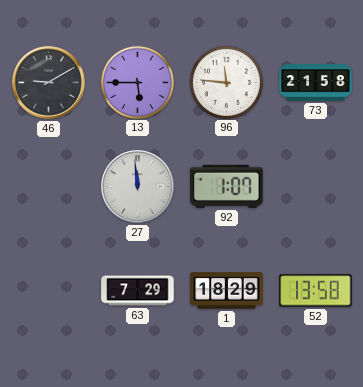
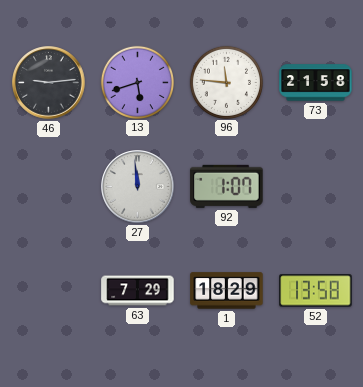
46: 9:10 -> 9:14 (49, 83)
13: 5:45 -> 5:42 (137, 82)
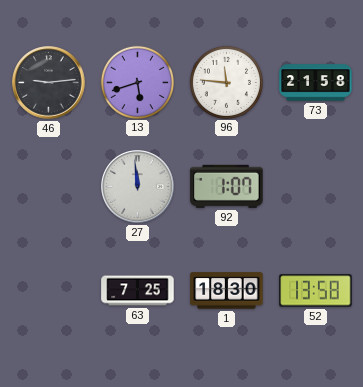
63: 7:29 -> 7:25 (138, 291)
1: 18:29 -> 18:30 (227, 291)
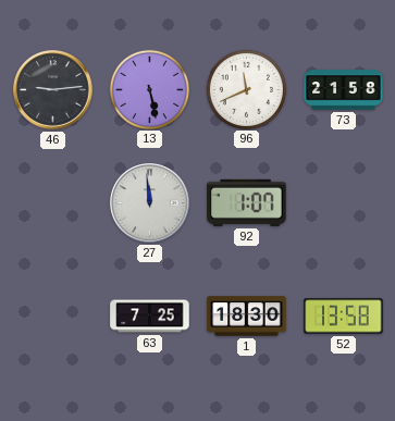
13: 5:42 -> 5:28 (149, 89)
96: 11:46 -> 11:41 (246, 89)
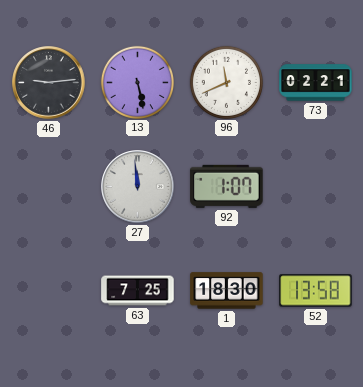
73: 21:58 -> 02:21 (316, 83)
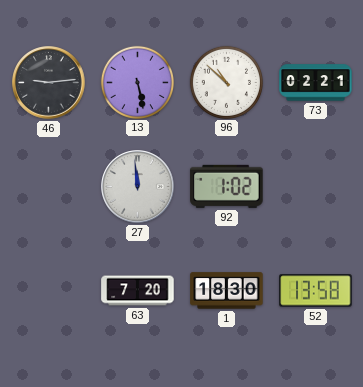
96: 11:41 -> 10:52 (226, 82)
92: 1:07 -> 1:02 (227, 186)
63: 7:25 -> 7:20 (138, 291)
